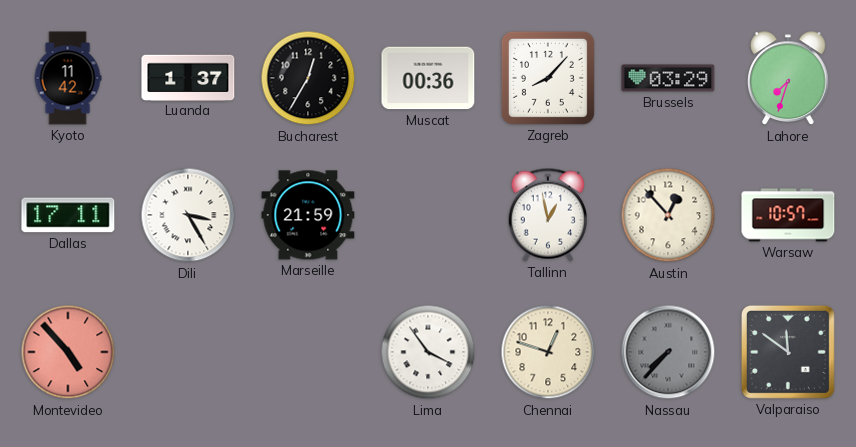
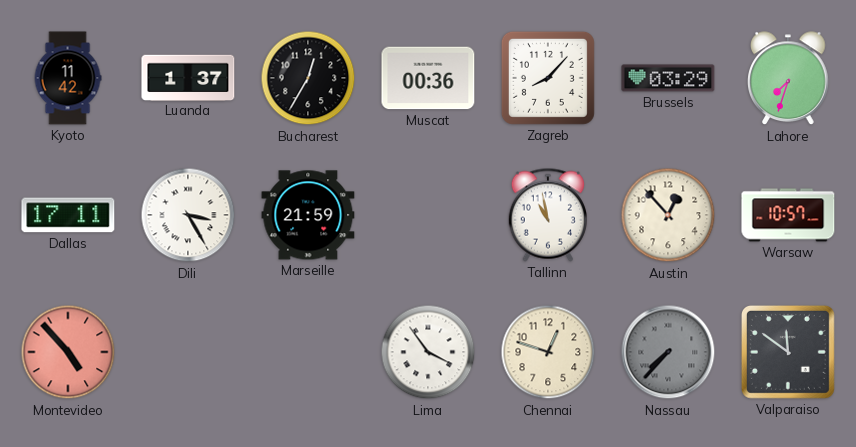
Tallinn: 12:58 -> 10:58 (548, 215)
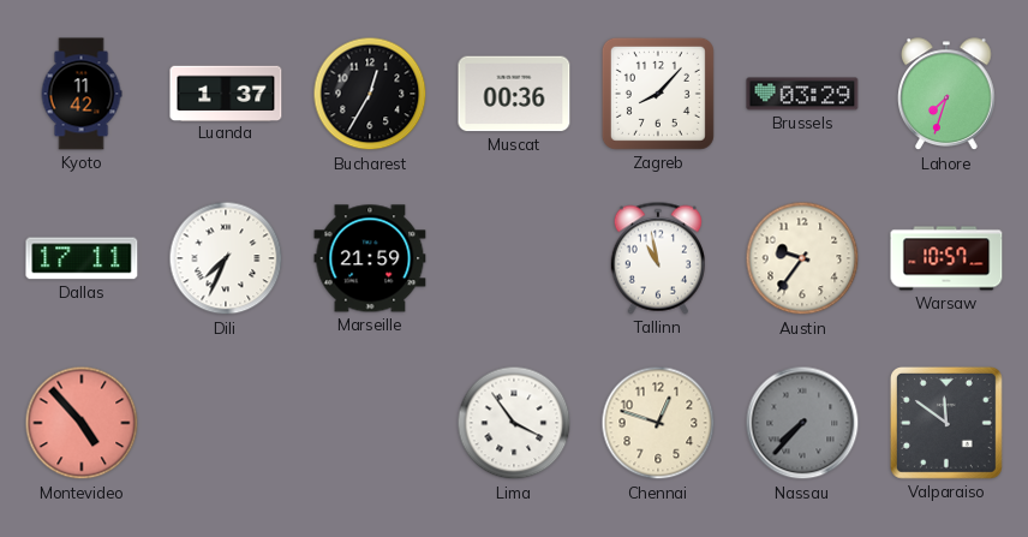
Dili: 3:25 -> 7:34 (226, 258)
Austin: 12:53 -> 9:36 (802, 258)
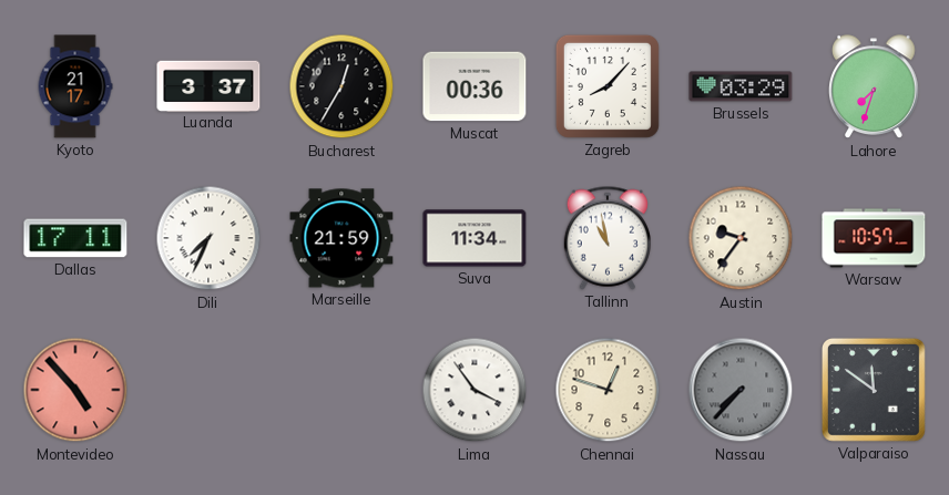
Kyoto: 11:42 -> 21:17 (75, 86)
Luanda: 1:37 -> 3:37 (208, 85)
Suva: none -> 11:34 (474, 238)
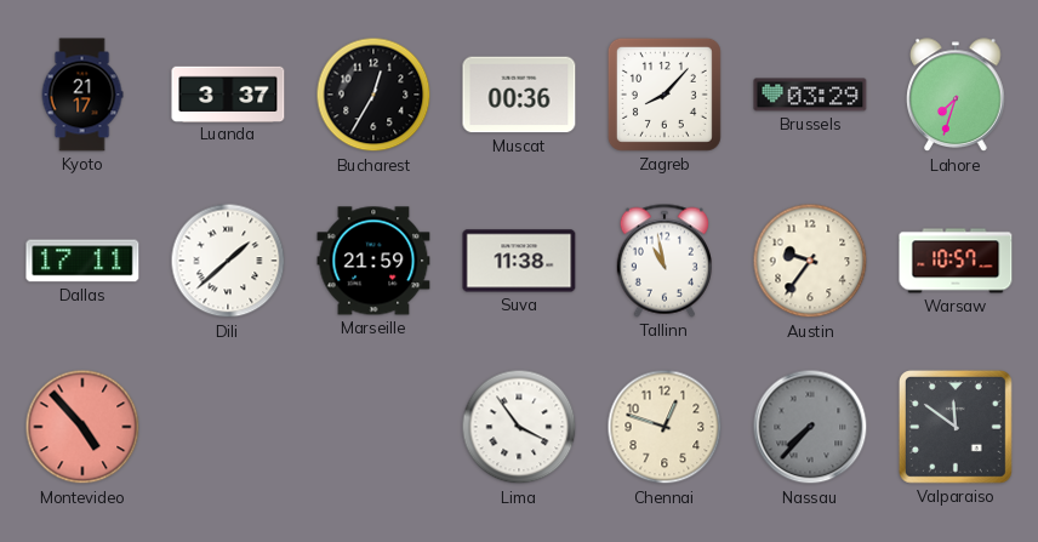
Dili: 7:34 -> 1:38 (228, 261)
Suva: 11:34 -> 11:38 (519, 261)
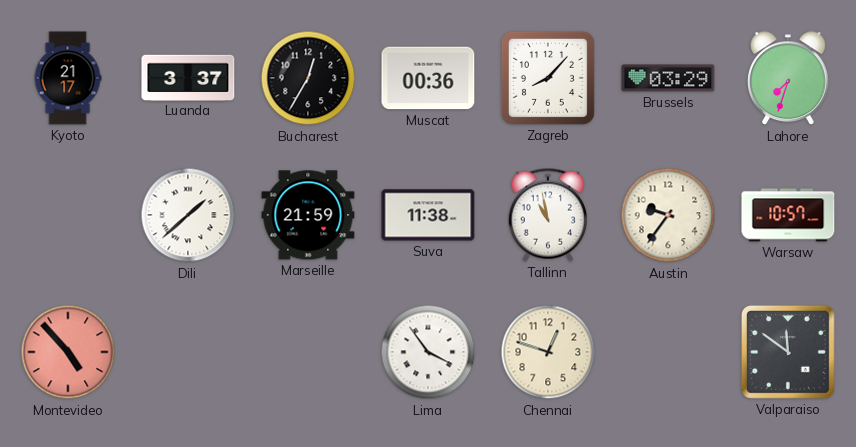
Dallas: 17:11 -> none (82, 261)
Nassau: 7:37 -> none (810, 427)
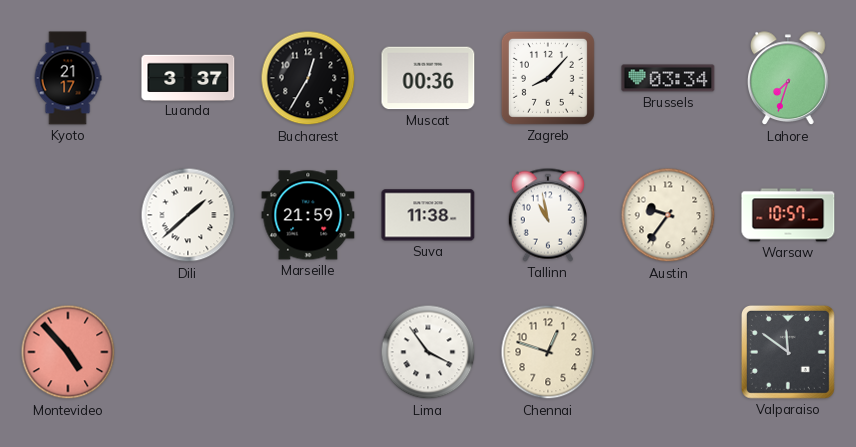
Brussels: 03:29 -> 03:34 (668, 78)
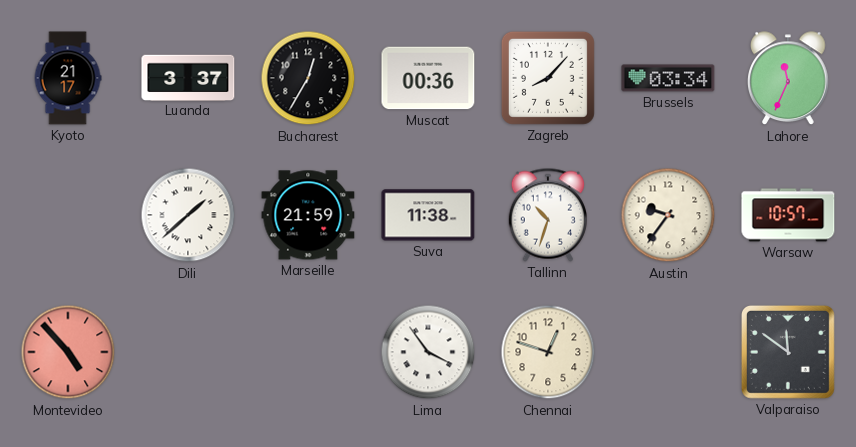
Lahore: 7:33 -> 11:34 (788, 79)
Tallinn: 10:58 -> 10:33 (548, 215)
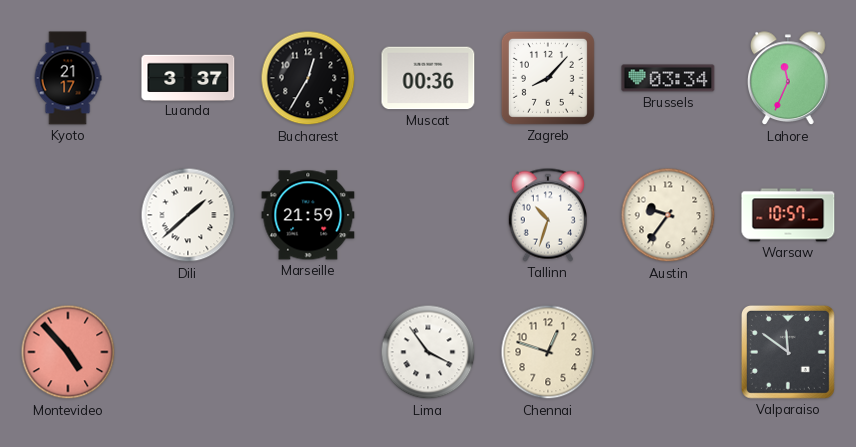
Suva: 11:38 -> none (428, 215)
